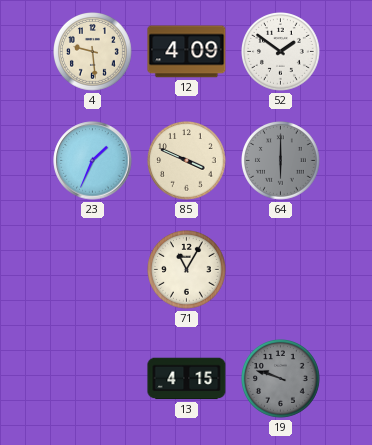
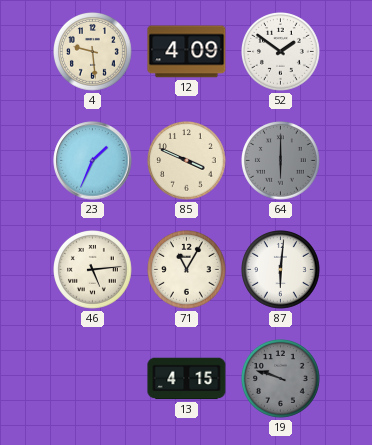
46: none -> 5:14 (93, 270)
87: none -> 6:01 (281, 270)
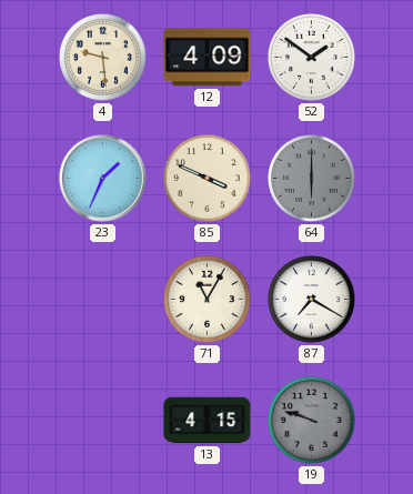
46: 5:14 -> none (93, 270)
87: 6:01 -> 7:20 (312, 300)
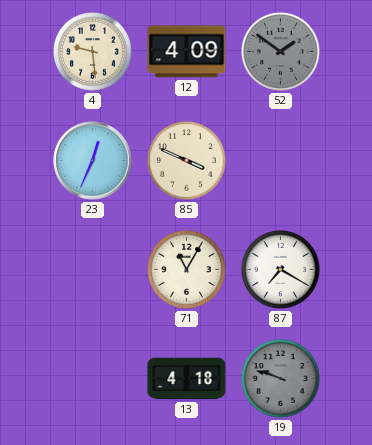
52 dial: white -> grey (281, 52)
23: 1:34 -> 12:34 (93, 161)
64: 6:00 -> none (312, 179)
13: 4:15 -> 4:18 (187, 379)
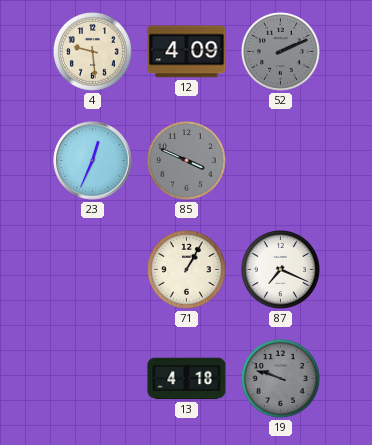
52: 1:51 -> 2:11 (281, 52)
85 dial: cream -> grey (187, 161)
71: 11:05 -> 1:05 (187, 270)
87: 7:20 -> 7:19 (281, 270)
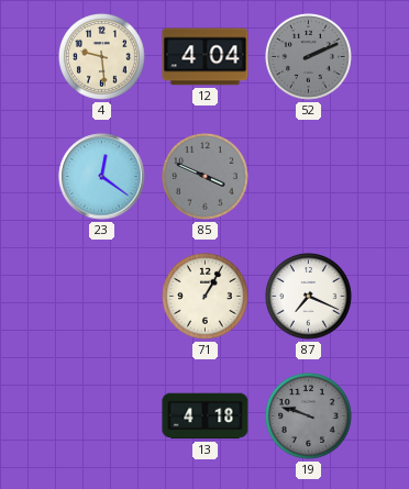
12: 4:09 -> 4:04 (206, 57)
23: 12:34 -> 12:21 (102, 177)
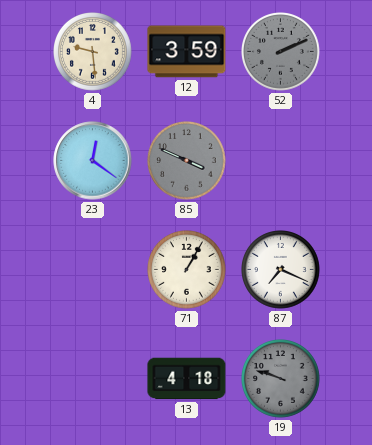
12: 4:04 -> 3:59 (187, 52)
